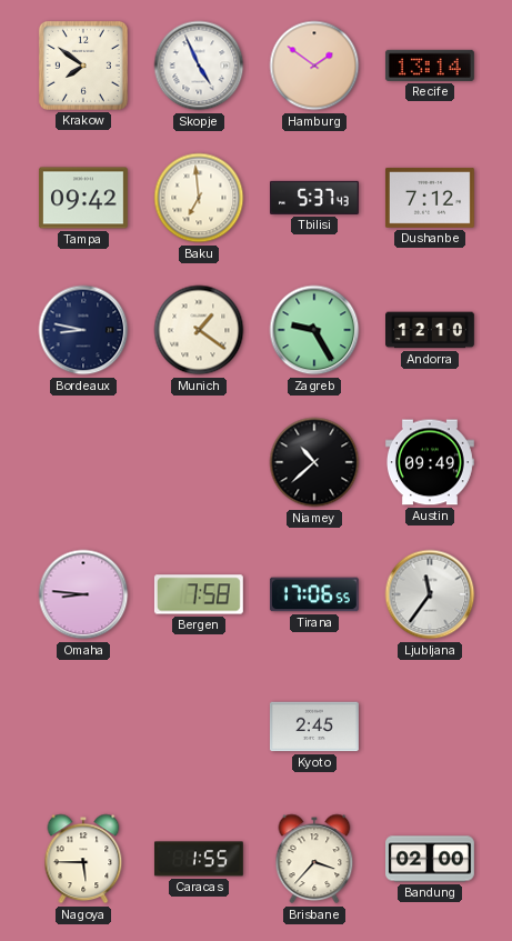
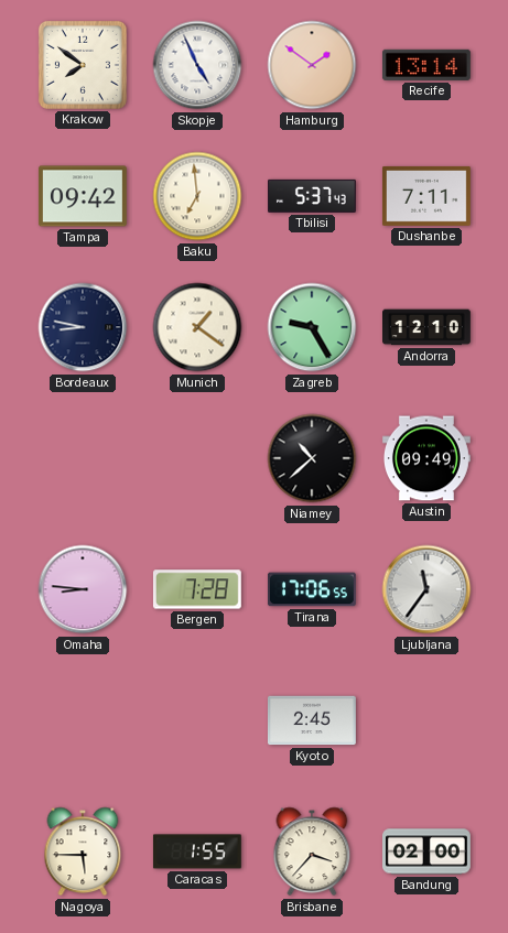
Dushanbe: 7:12 -> 7:11 (426, 196)
Bergen: 7:58 -> 7:28 (197, 589)
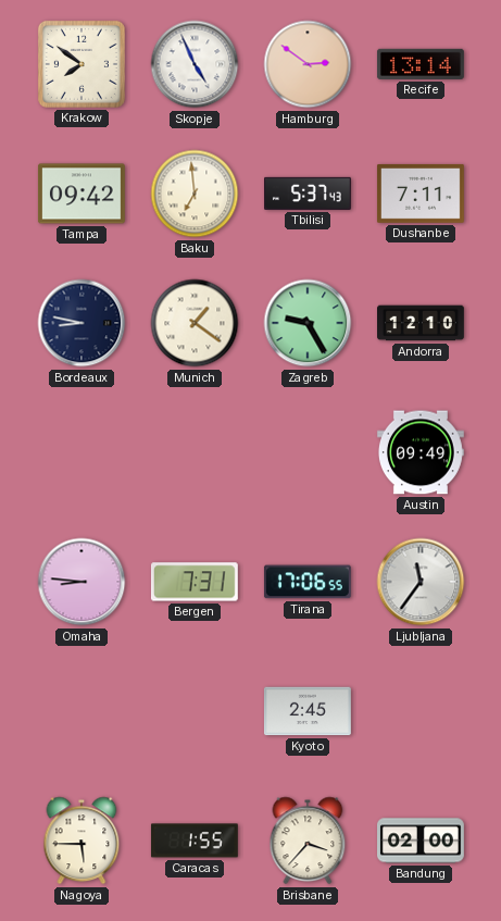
Hamburg: 1:51 -> 2:51 (308, 64)
Niamey: 10:38 -> none (312, 458)
Bergen: 7:28 -> 7:31 (195, 582)
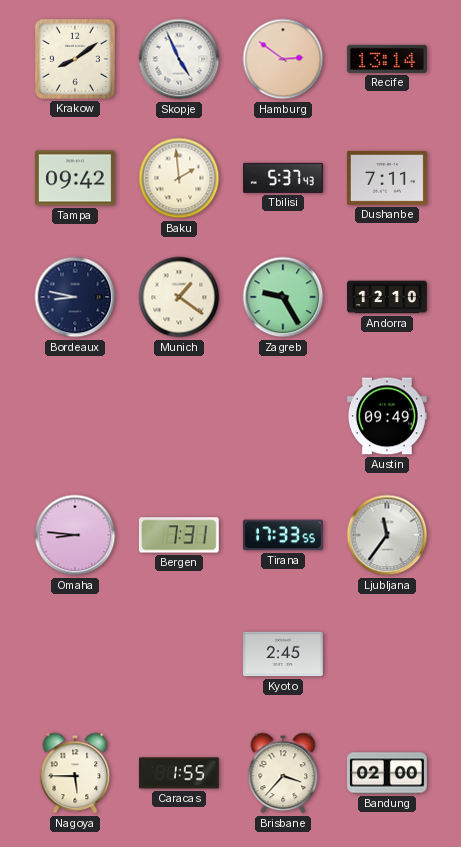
Krakow: 7:51 -> 8:09 (75, 59)
Baku: 6:59 -> 1:59 (179, 178)
Tirana: 17:06 -> 17:33 (283, 535)
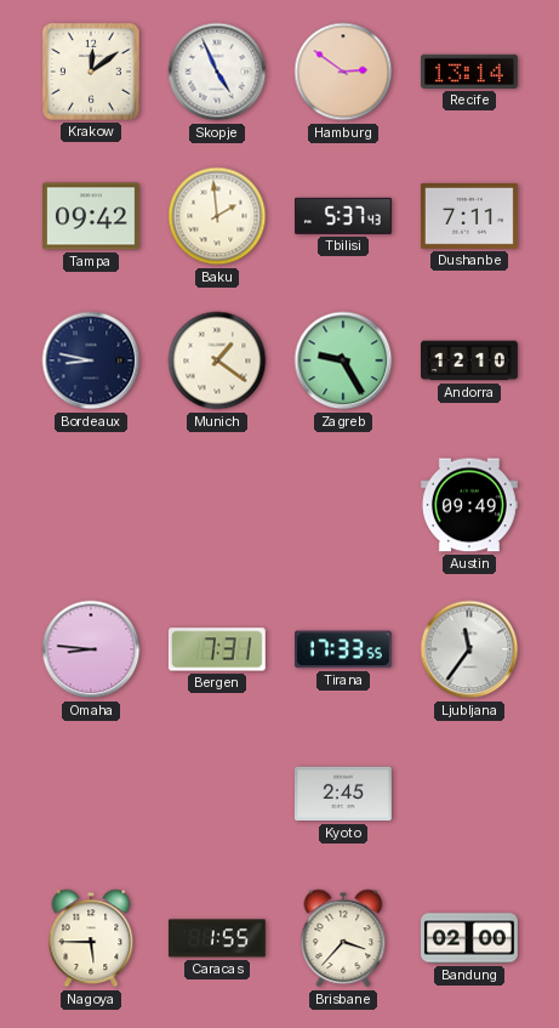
Krakow: 8:09 -> 12:09 (91, 72)
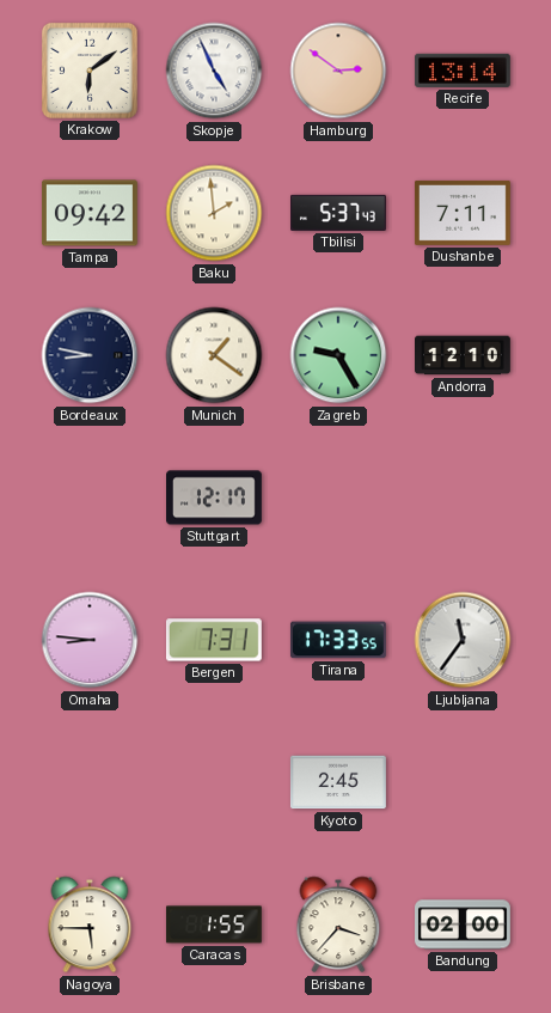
Krakow: 12:09 -> 6:09 (90, 71)
Stuttgart: none -> 12:17 (215, 498)
Austin: 09:49 -> none (469, 505)
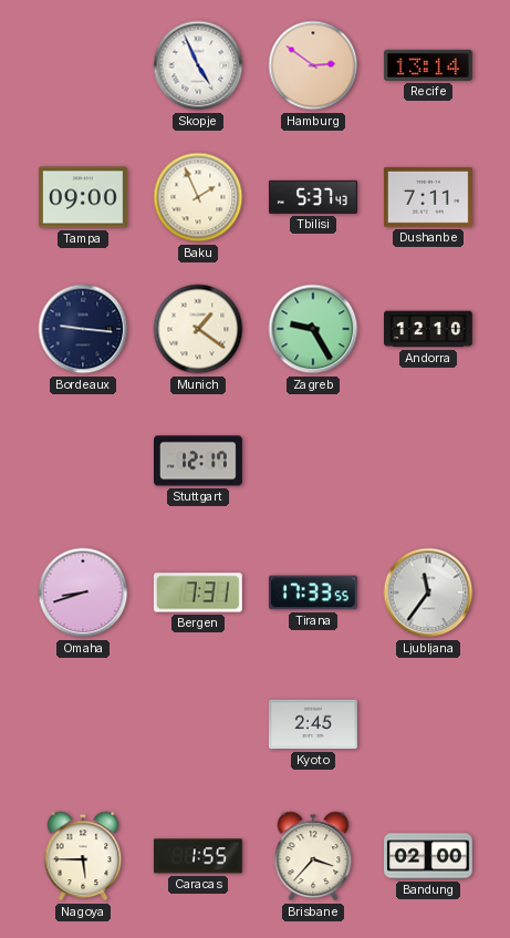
Krakow: 6:09 -> none (90, 71)
Tampa: 09:42 -> 09:00 (83, 197)
Baku: 1:59 -> 1:56 (198, 197)
Bordeaux: 8:47 -> 9:16 (83, 329)
Omaha: 8:46 -> 8:42 (83, 592)
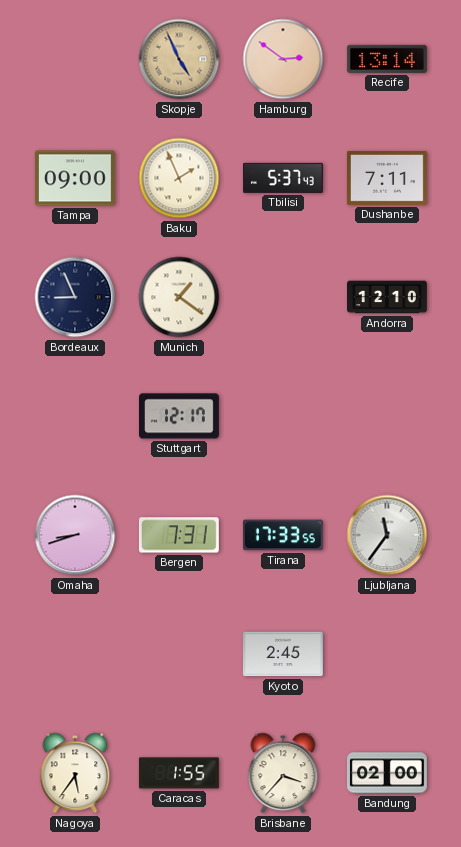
Skopje dial: white -> champagne (179, 59)
Bordeaux: 9:16 -> 8:56 (75, 297)
Zagreb: 9:25 -> none (313, 329)
Nagoya: 5:45 -> 5:36 (75, 773)
